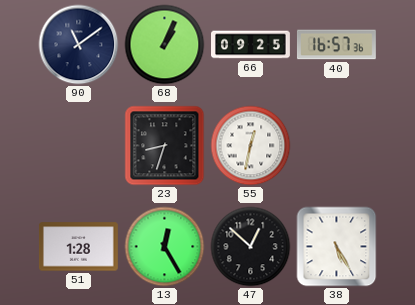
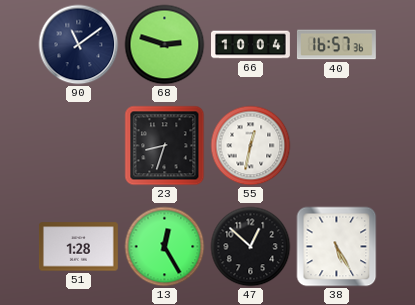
68: 1:04 -> 2:48 (165, 45)
66: 09:25 -> 10:04 (251, 45)
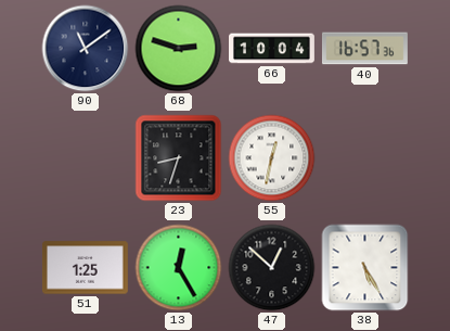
51: 1:28 -> 1:25 (85, 268)
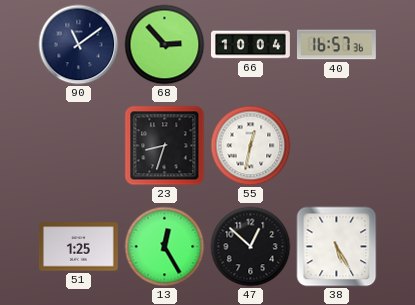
68: 2:48 -> 2:53 (165, 45)
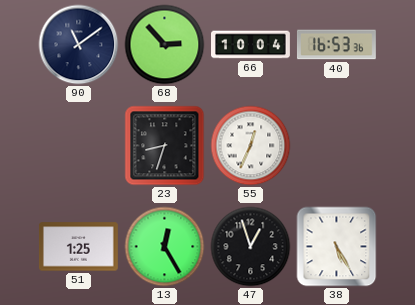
40: 16:57 -> 16:53 (336, 45)
55: 12:32 -> 12:34 (251, 146)
47: 12:52 -> 12:57 (251, 247)
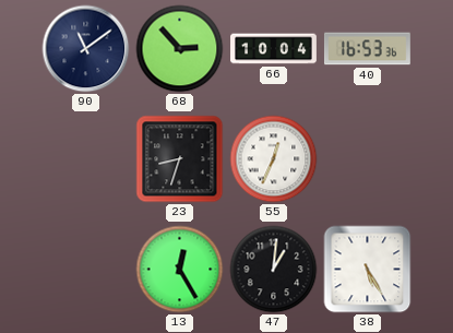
51: 1:25 -> none (78, 247)
47: 12:57 -> 1:01 (274, 270)
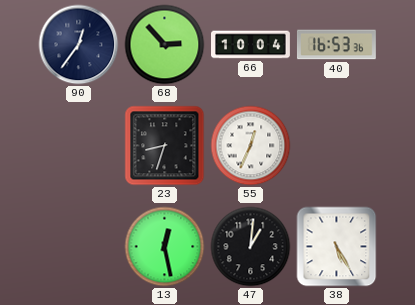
90: 11:09 -> 12:36 (79, 45)
13: 12:25 -> 12:28 (165, 247)
